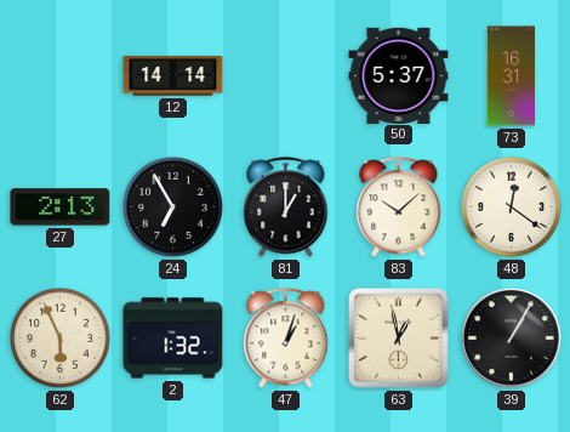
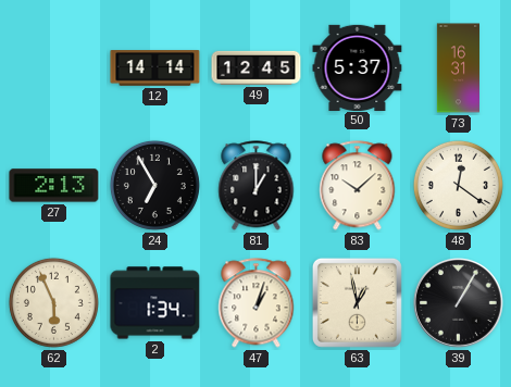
49: none -> 12:45 (257, 67)
2: 1:32 -> 1:34 (155, 303)
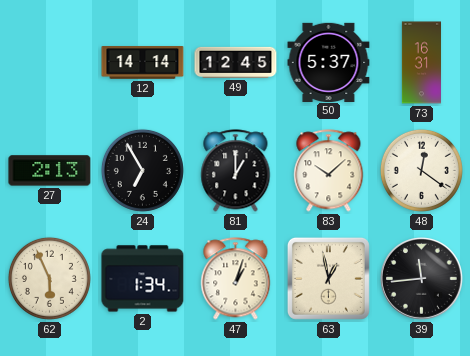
39: 1:05 -> 11:44 (422, 279)
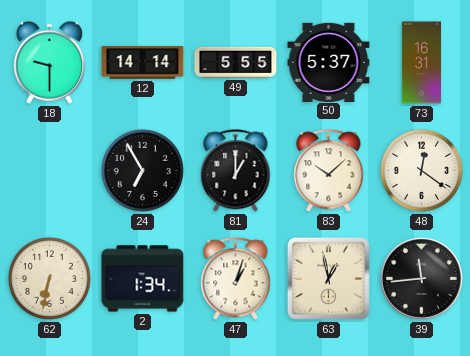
18: none -> 9:30 (49, 62)
49: 12:45 -> 5:55 (236, 62)
27: 2:13 -> none (50, 171)
62: 5:56 -> 6:32 (49, 278)
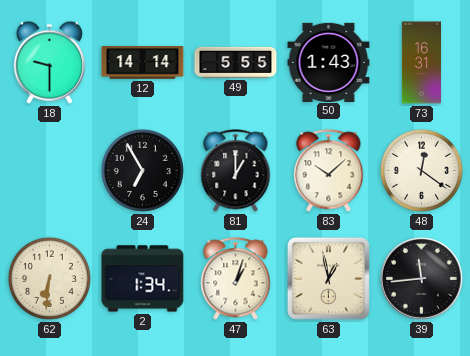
50: 5:37 -> 1:43 (329, 62)
62: 6:32 -> 6:31 (49, 278)
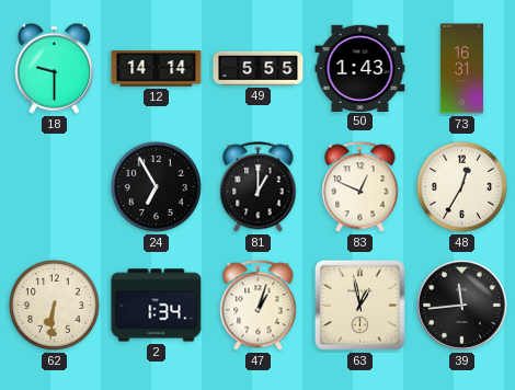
83: 10:08 -> 12:49 (360, 187)
48: 12:21 -> 12:35 (461, 186)
